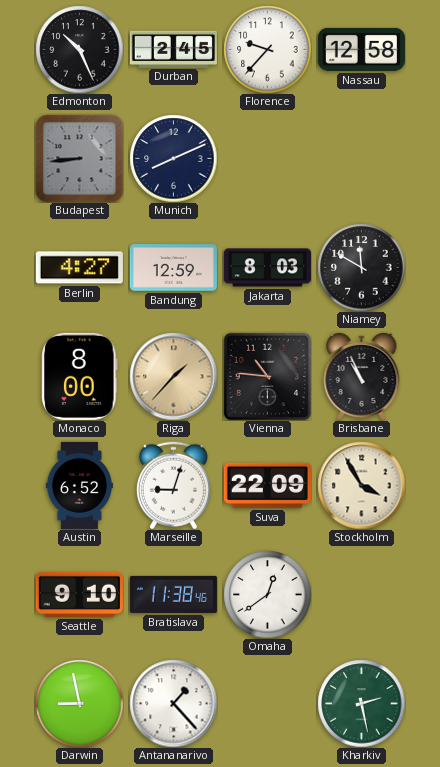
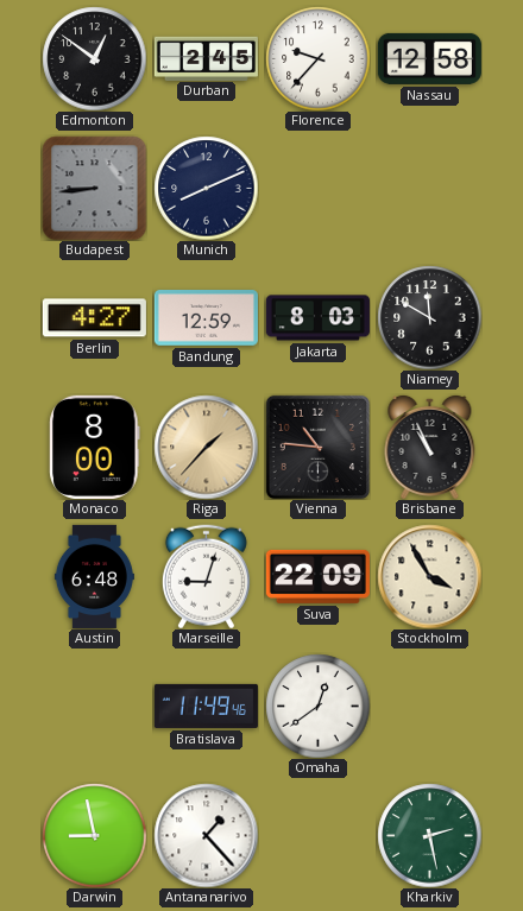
Edmonton: 10:26 -> 12:51 (94, 58)
Austin: 6:52 -> 6:48 (94, 576)
Seattle: 9:10 -> none (79, 594)
Bratislava: 11:38 -> 11:49 (206, 706)
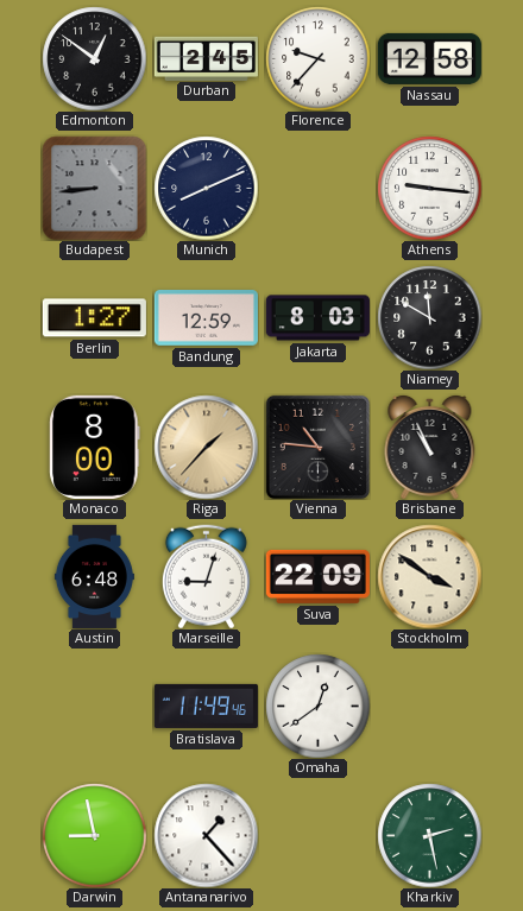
Athens: none -> 9:16 (429, 188)
Berlin: 4:27 -> 1:27 (94, 318)
Stockholm: 3:55 -> 3:51 (429, 576)
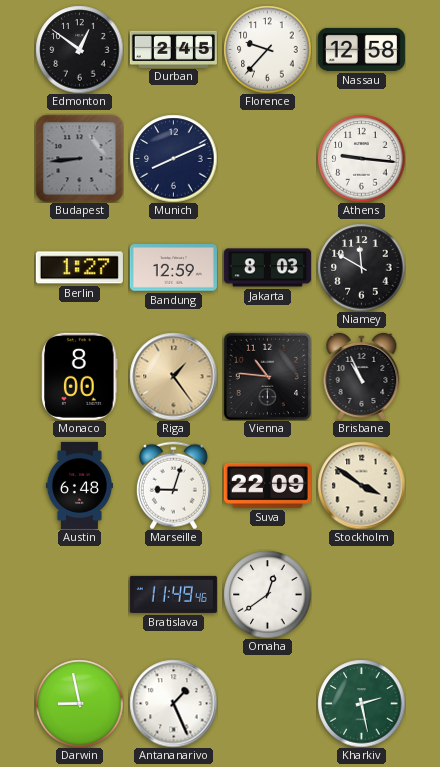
Riga: 1:37 -> 1:24 (173, 376)
Antananarivo: 1:23 -> 1:26 (173, 703)
